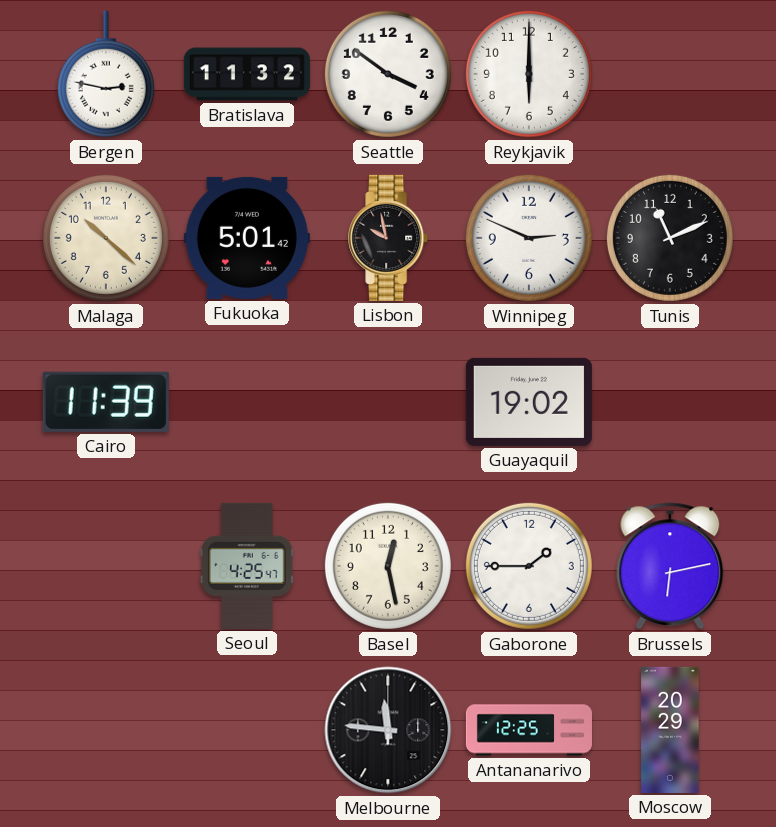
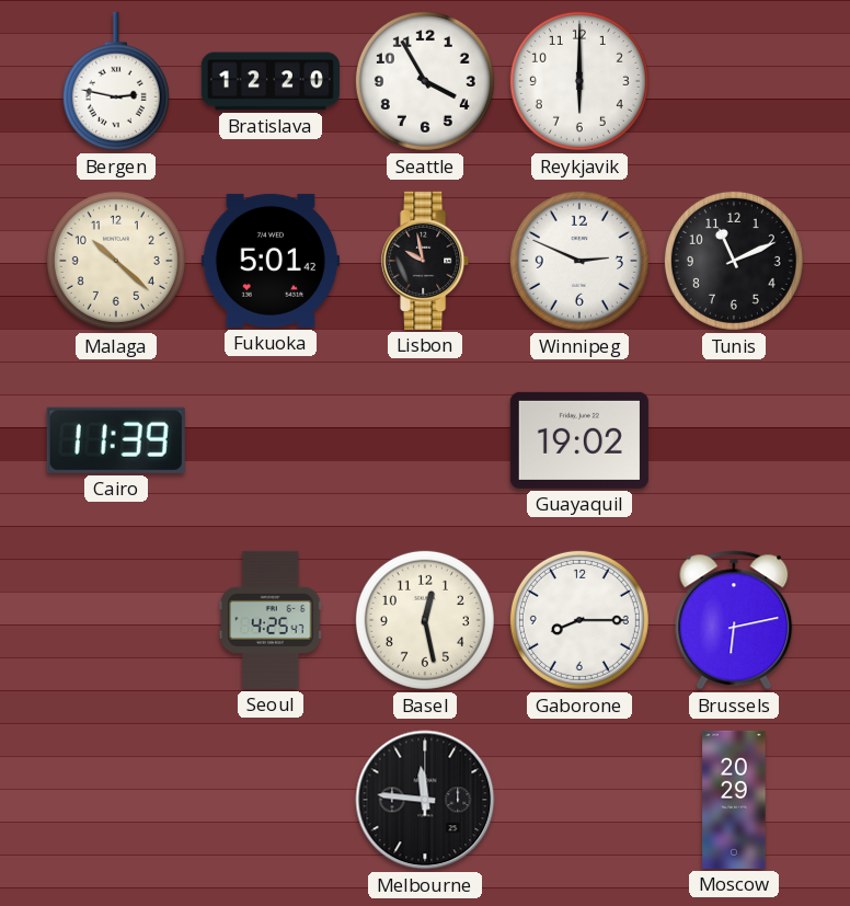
Bratislava: 11:32 -> 12:20 (271, 81)
Seattle: 3:51 -> 3:55 (425, 81)
Gaborone: 1:45 -> 8:15 (579, 620)
Antananarivo: 12:25 -> none (529, 730)
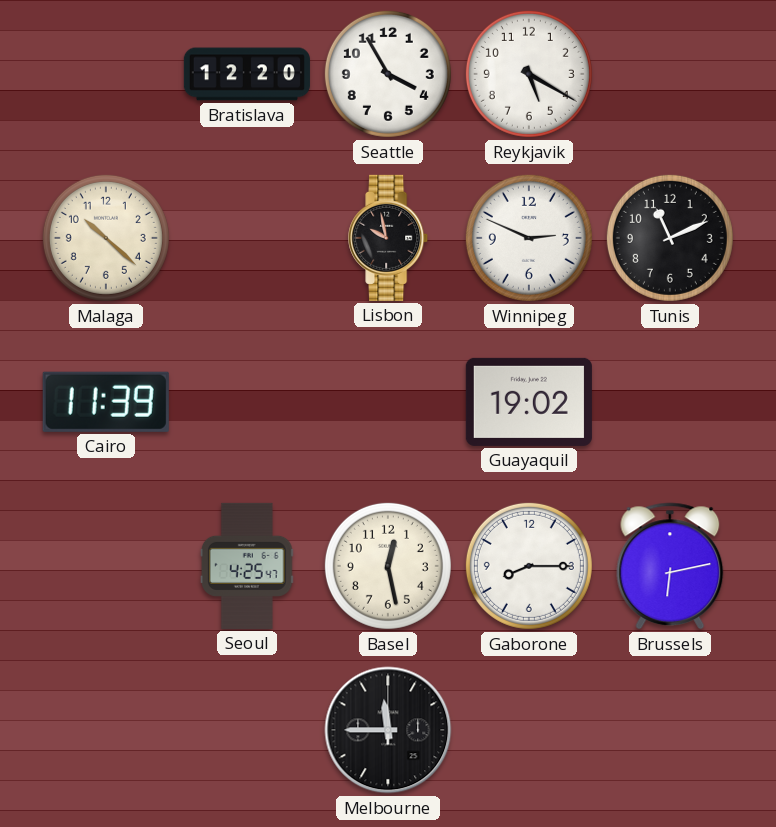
Bergen: 2:47 -> none (116, 81)
Reykjavik: 6:00 -> 5:20 (529, 74)
Fukuoka: 5:01 -> none (271, 261)
Melbourne: 11:46 -> 11:45 (388, 730)
Moscow: 20:29 -> none (734, 800)
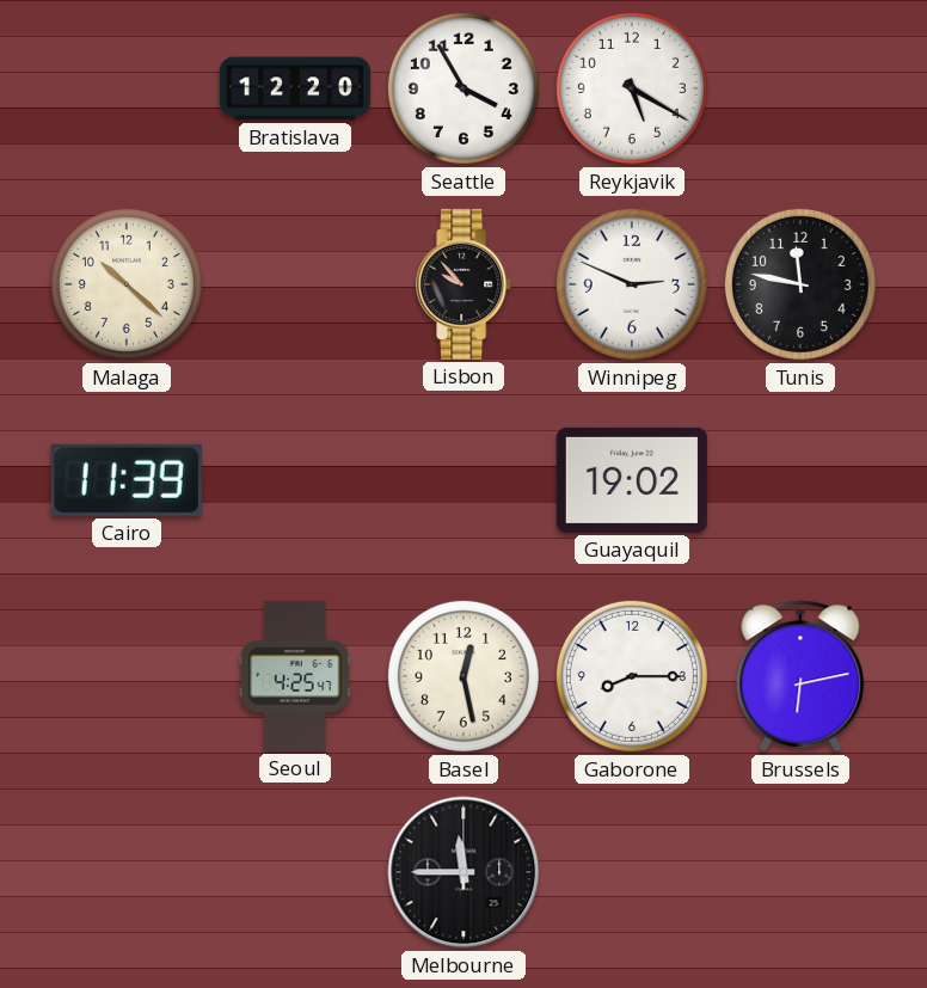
Lisbon: 9:58 -> 9:53 (465, 284)
Tunis: 11:11 -> 11:47 (800, 284)
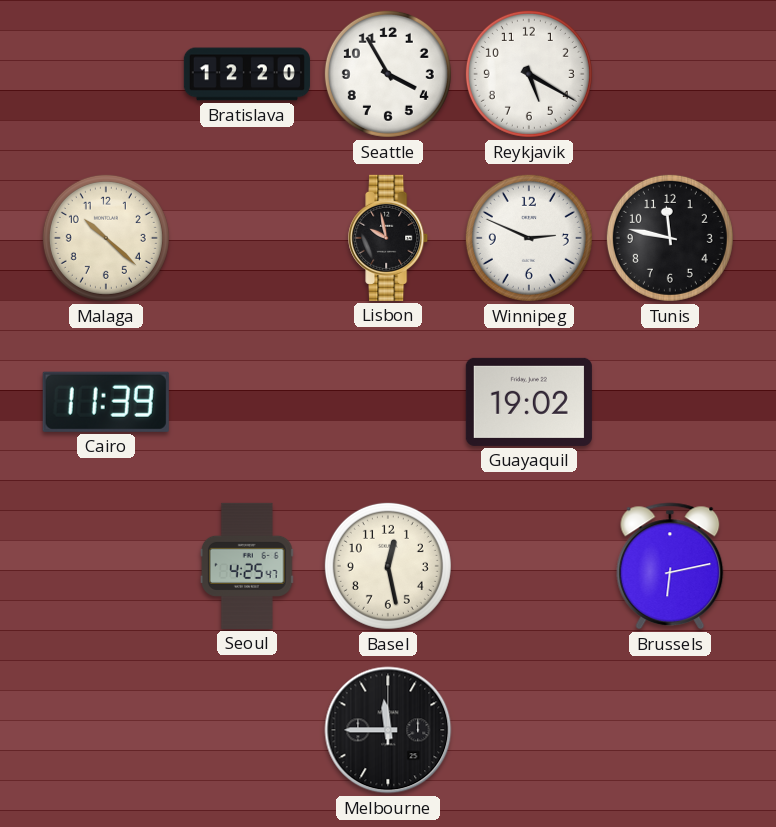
Lisbon: 9:53 -> 9:58 (389, 238)
Gaborone: 8:15 -> none (632, 676)
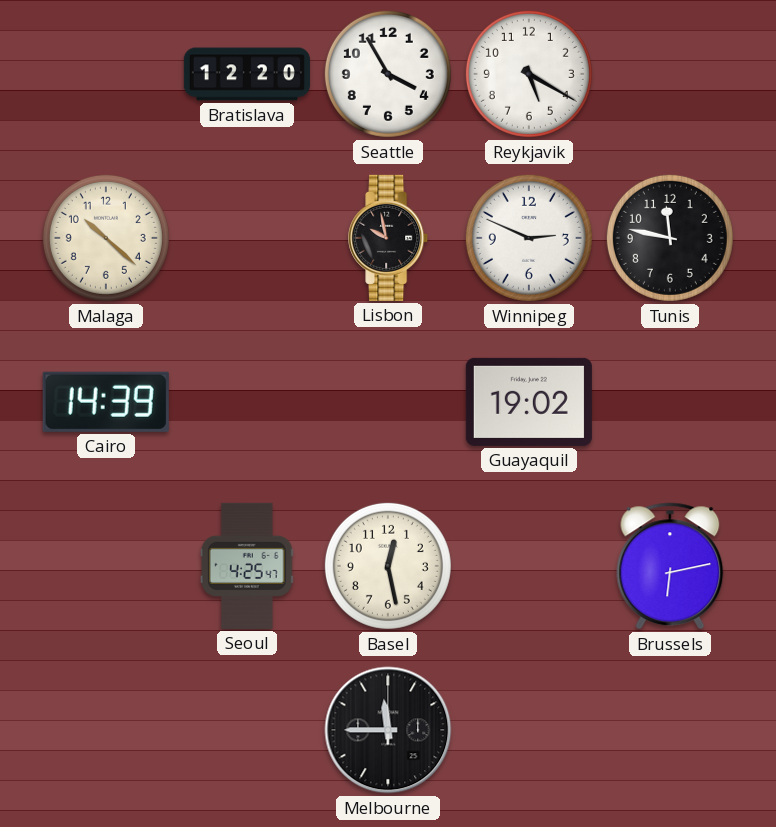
Cairo: 11:39 -> 14:39 (106, 402)
